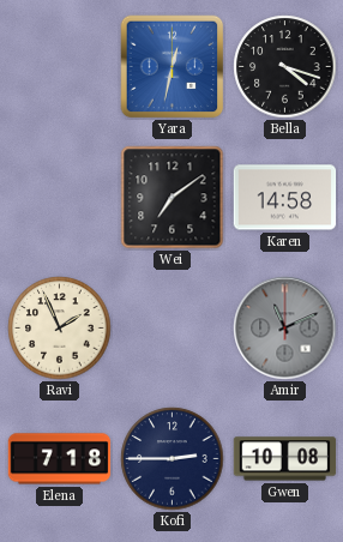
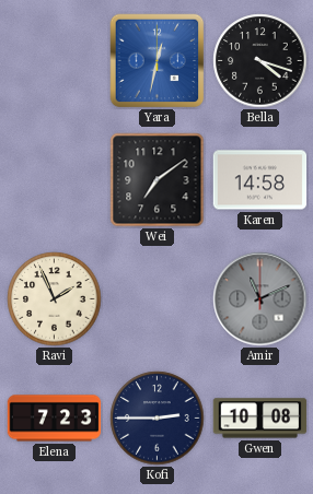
Elena: 7:18 -> 7:23 (55, 419)
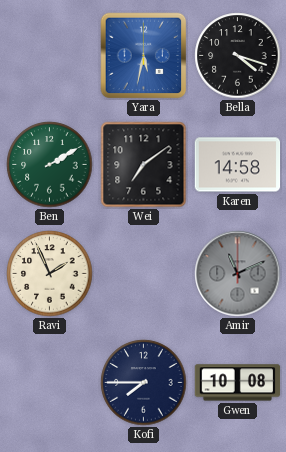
Yara: 12:32 -> 5:32 (144, 56)
Ben: none -> 2:10 (50, 165)
Elena: 7:23 -> none (55, 419)
Kofi: 2:45 -> 7:45 (144, 383)
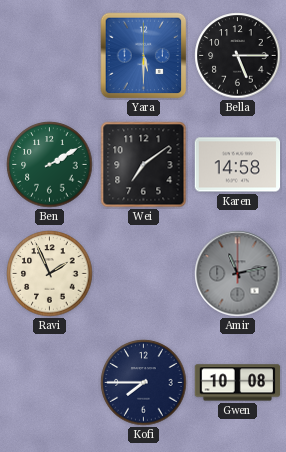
Yara: 5:32 -> 5:30 (144, 56)
Bella: 4:18 -> 5:15 (238, 56)
Amir: 11:11 -> 11:13 (238, 274)
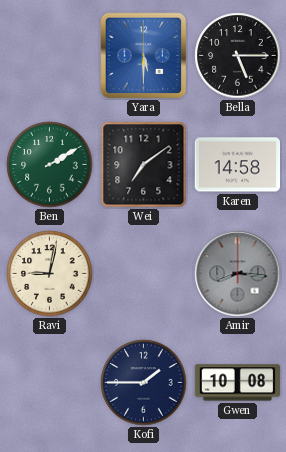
Ravi: 1:56 -> 9:02 (50, 274)
Amir: 11:13 -> 8:16 (238, 274)
Kofi: 7:45 -> 1:45 (144, 383)
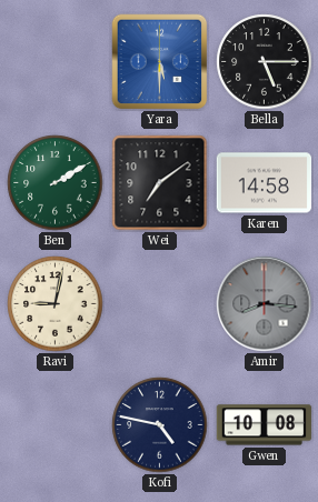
Kofi: 1:45 -> 4:47 (160, 425)
